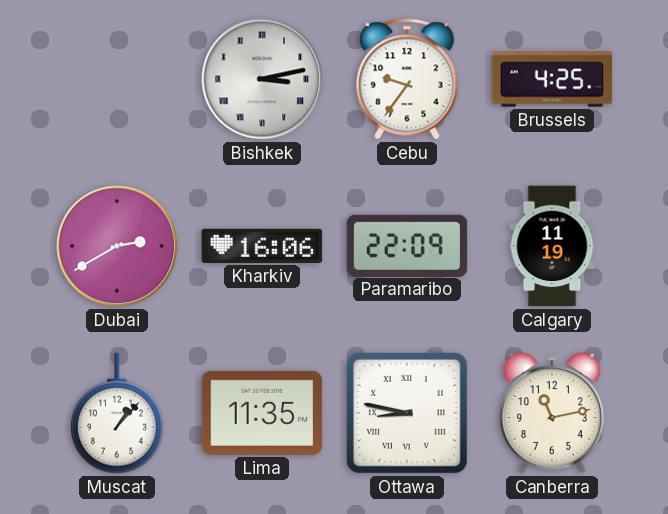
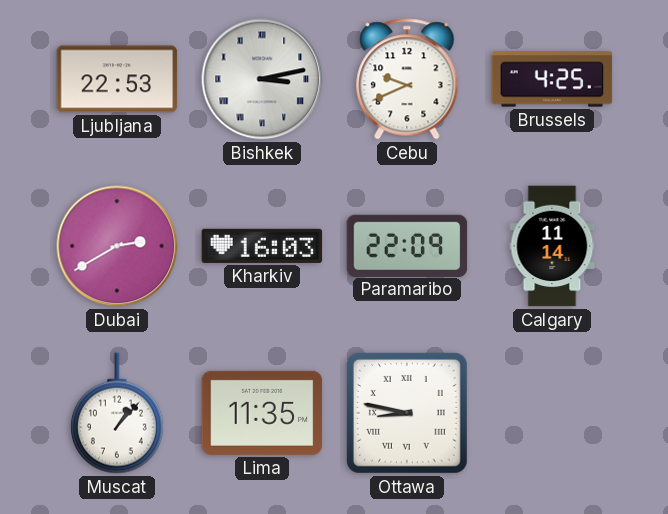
Ljubljana: none -> 22:53 (117, 79)
Cebu: 9:36 -> 9:41 (407, 79)
Kharkiv: 16:06 -> 16:03 (262, 246)
Calgary: 11:19 -> 11:14 (552, 246)
Canberra: 11:13 -> none (552, 413)
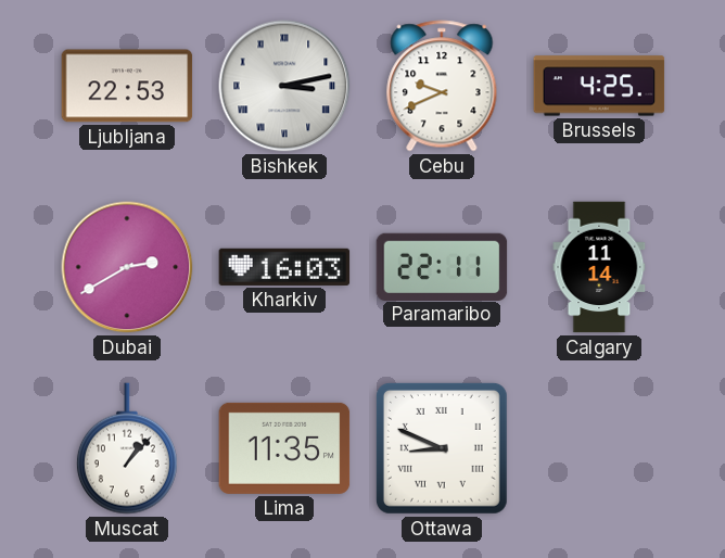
Paramaribo: 22:09 -> 22:11 (442, 266)
Ottawa: 8:47 -> 8:49 (442, 448)
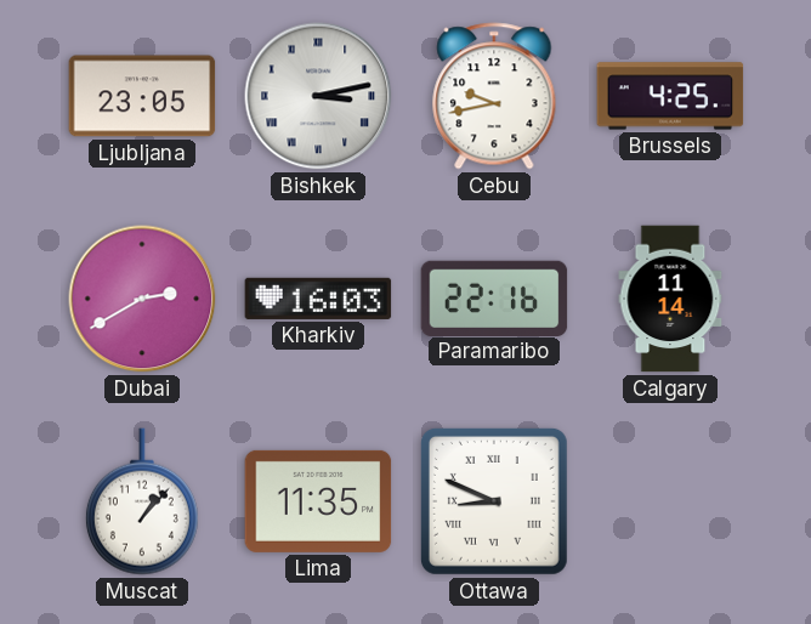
Ljubljana: 22:53 -> 23:05 (142, 96)
Cebu: 9:41 -> 9:43 (494, 96)
Paramaribo: 22:11 -> 22:16 (494, 297)
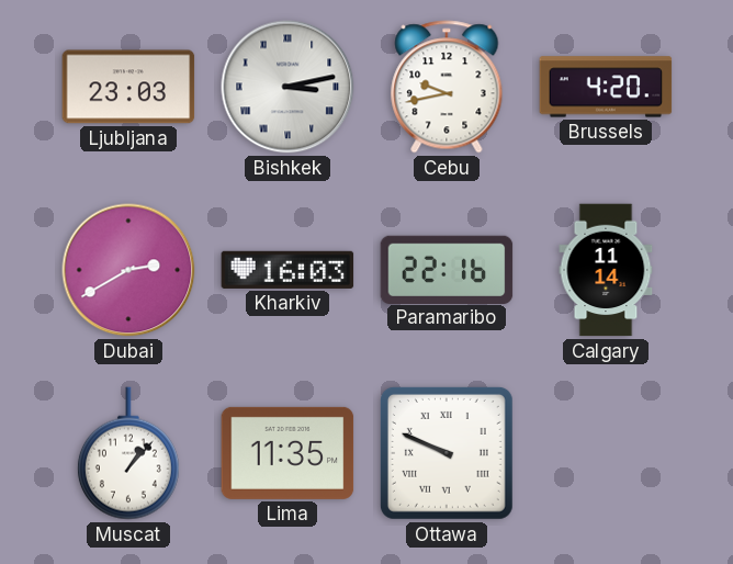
Ljubljana: 23:05 -> 23:03 (128, 87)
Brussels: 4:25 -> 4:20 (606, 87)
Ottawa: 8:49 -> 9:49 (447, 453)
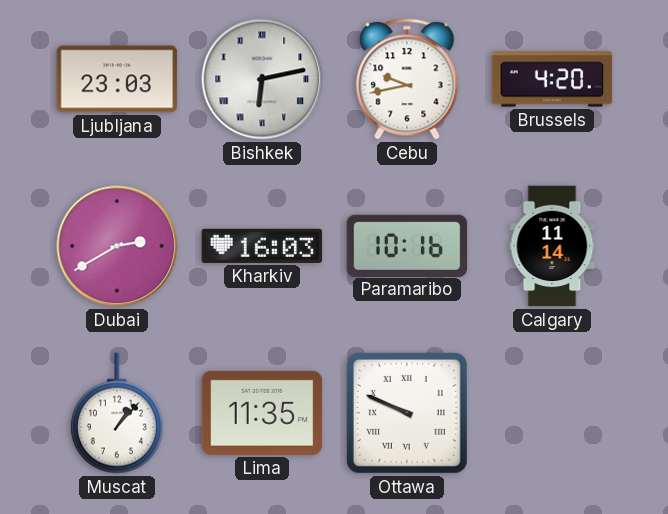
Bishkek: 3:13 -> 6:13 (262, 79)
Paramaribo: 22:16 -> 10:16 (407, 245)
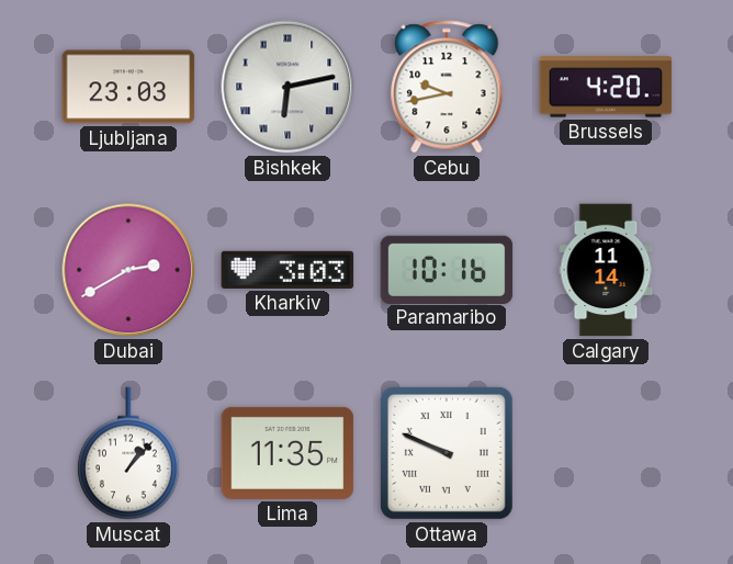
Kharkiv: 16:03 -> 3:03 (287, 270)
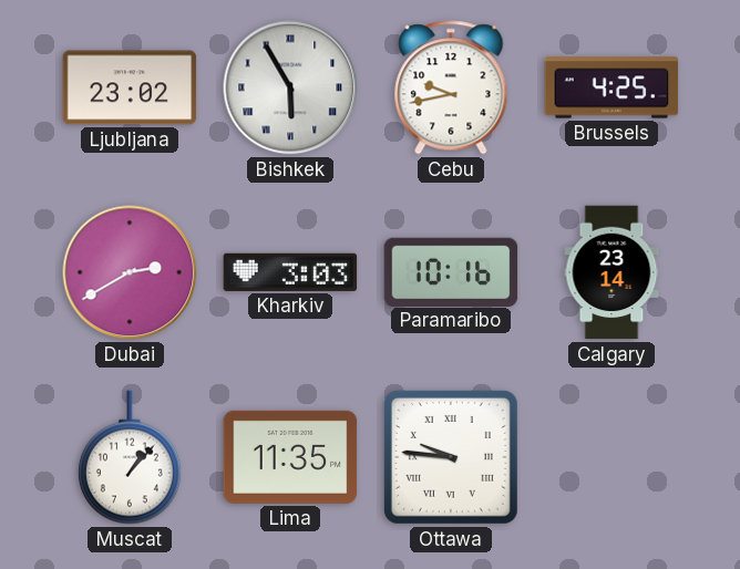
Ljubljana: 23:03 -> 23:02 (130, 87)
Bishkek: 6:13 -> 5:55 (290, 87)
Brussels: 4:20 -> 4:25 (611, 87)
Calgary: 11:14 -> 23:14 (611, 272)
Ottawa: 9:49 -> 9:46 (451, 457)
